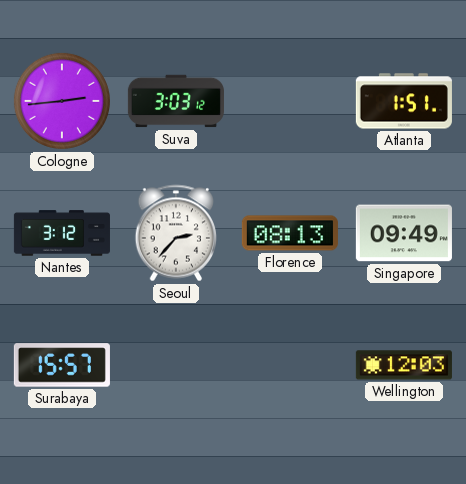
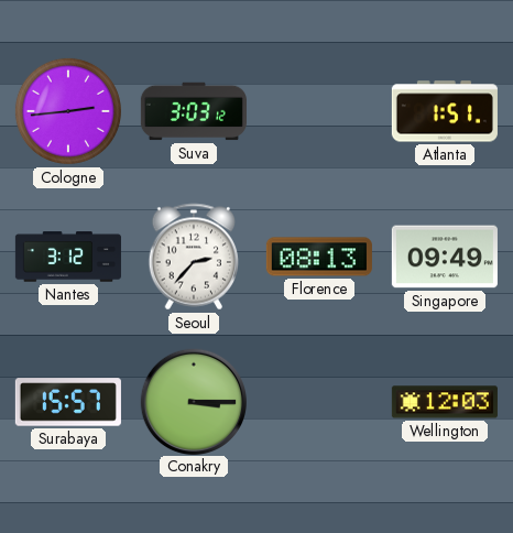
Conakry: none -> 3:15 (193, 401)
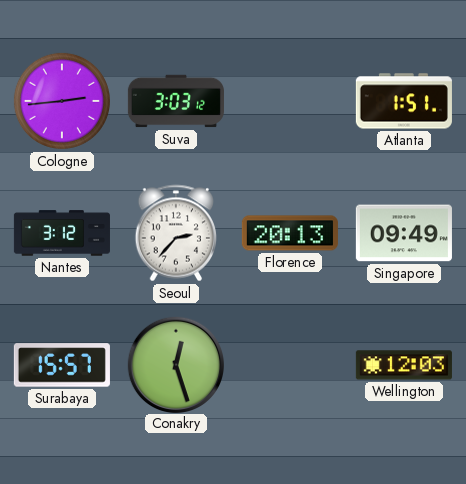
Florence: 08:13 -> 20:13 (290, 233)
Conakry: 3:15 -> 12:27 (175, 364)
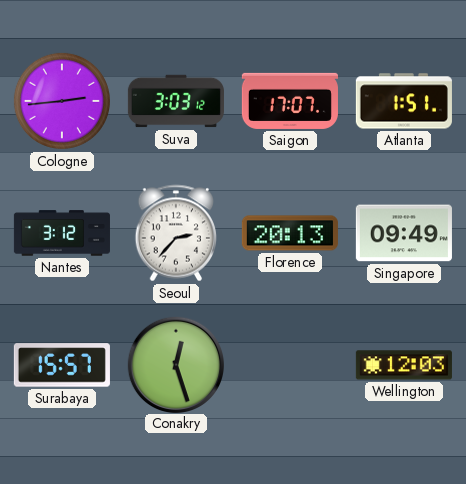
Saigon: none -> 17:07 (290, 101)
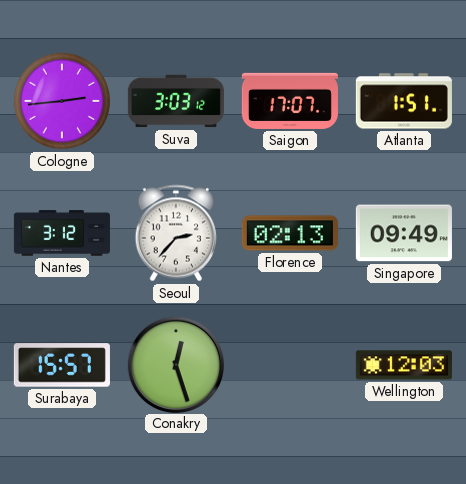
Florence: 20:13 -> 02:13 (290, 233)
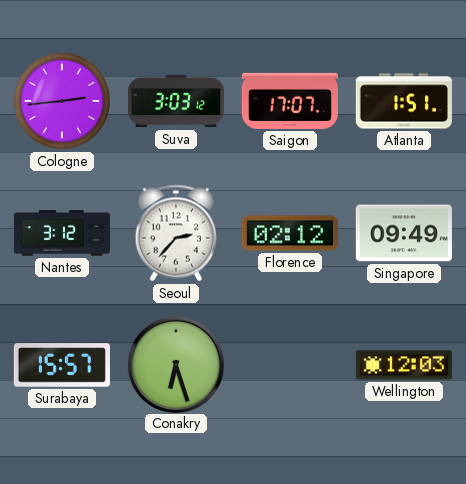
Florence: 02:13 -> 02:12 (290, 233)
Conakry: 12:27 -> 6:27 (175, 364)
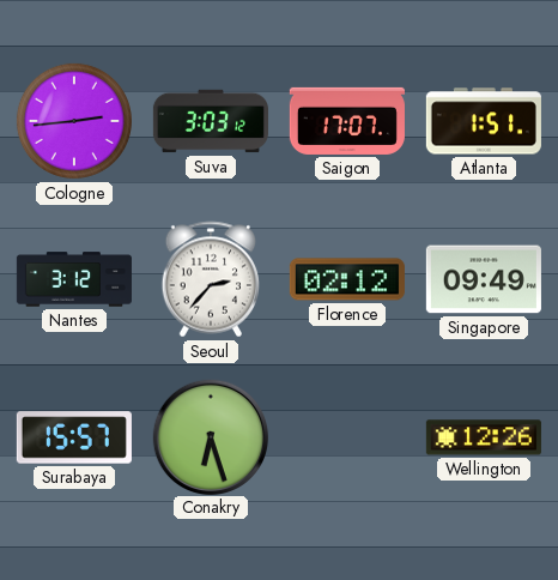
Wellington: 12:03 -> 12:26 (484, 437)
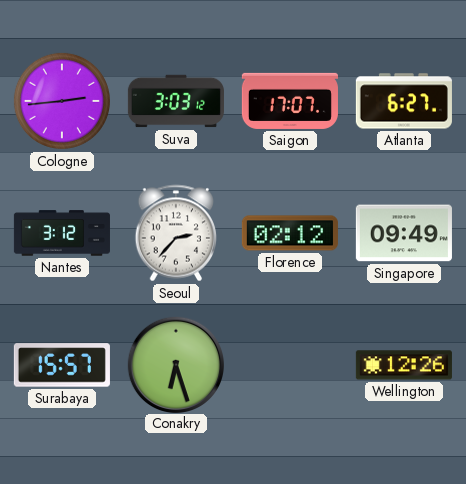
Atlanta: 1:51 -> 6:27 (404, 101)
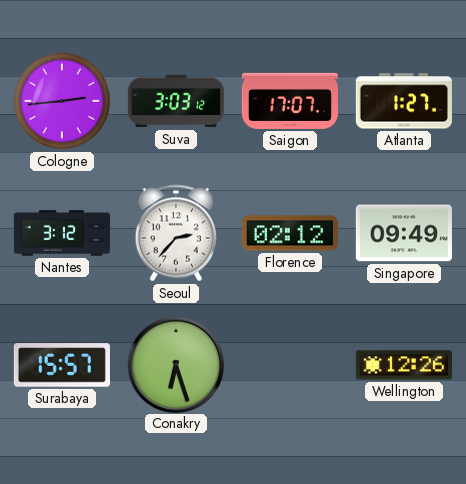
Atlanta: 6:27 -> 1:27 (404, 101)
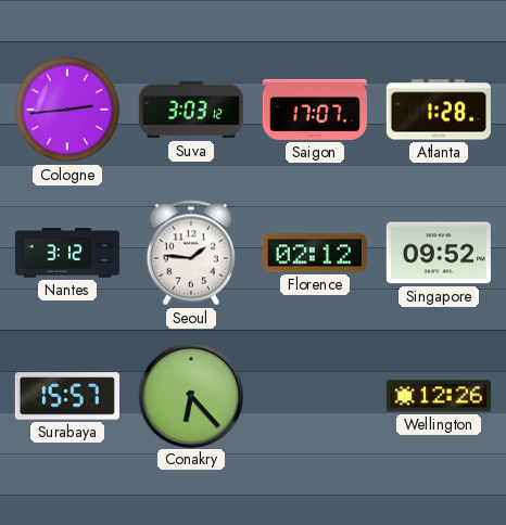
Atlanta: 1:27 -> 1:28 (439, 110)
Seoul: 2:37 -> 1:46 (191, 253)
Singapore: 09:49 -> 09:52 (439, 253)
Conakry: 6:27 -> 6:23 (190, 395)
